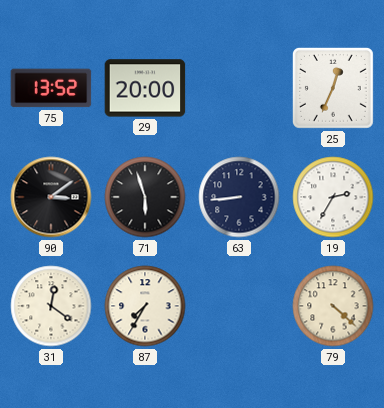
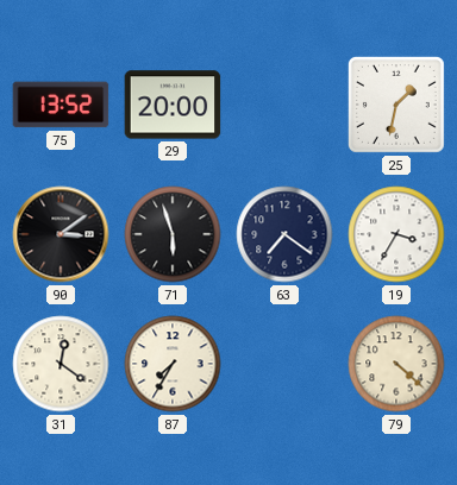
25: 12:34 -> 1:32 (396, 105)
63: 8:44 -> 7:21 (284, 234)
19: 2:35 -> 3:35 (396, 234)
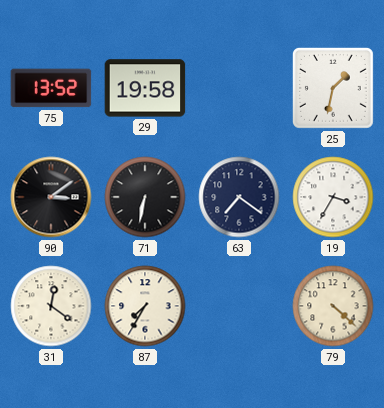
29: 20:00 -> 19:58 (145, 88)
71: 5:57 -> 6:32 (145, 197)
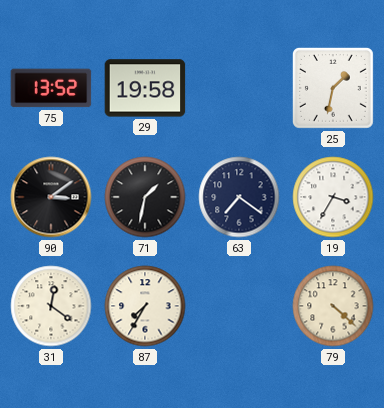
71: 6:32 -> 1:32 (145, 197)
